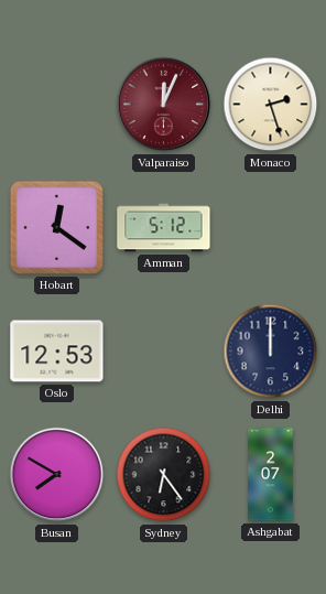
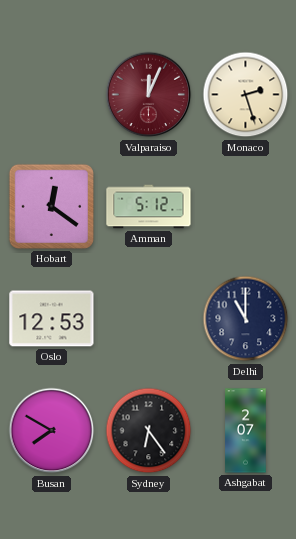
Delhi: 12:00 -> 11:00 (246, 319)
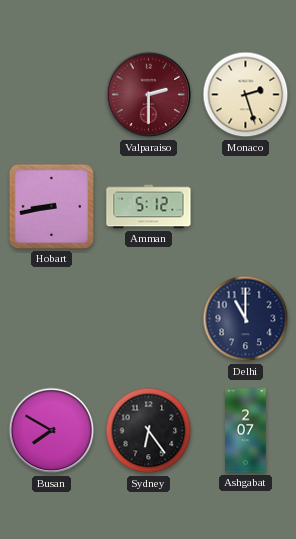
Valparaiso: 12:04 -> 2:30 (149, 95)
Hobart: 12:21 -> 8:43 (51, 206)
Oslo: 12:53 -> none (52, 319)
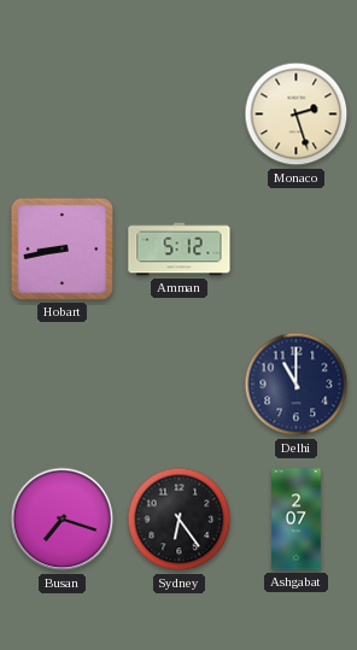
Valparaiso: 2:30 -> none (149, 95)
Busan: 7:50 -> 7:18 (63, 520)
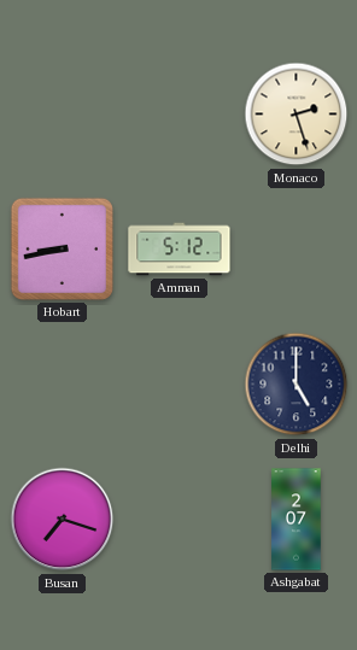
Delhi: 11:00 -> 5:00 (297, 385)
Sydney: 6:24 -> none (180, 520)
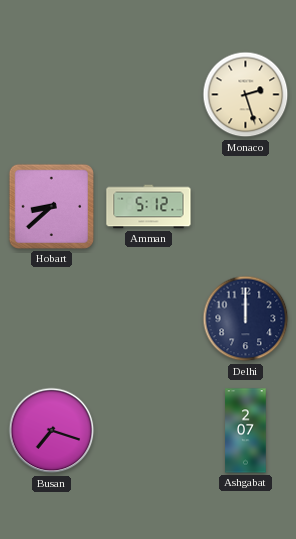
Hobart: 8:43 -> 8:38 (51, 206)
Delhi: 5:00 -> 12:00 (246, 319)
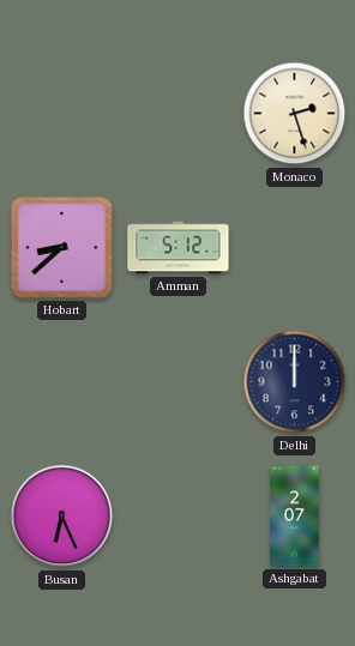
Busan: 7:18 -> 6:26 (62, 517)
